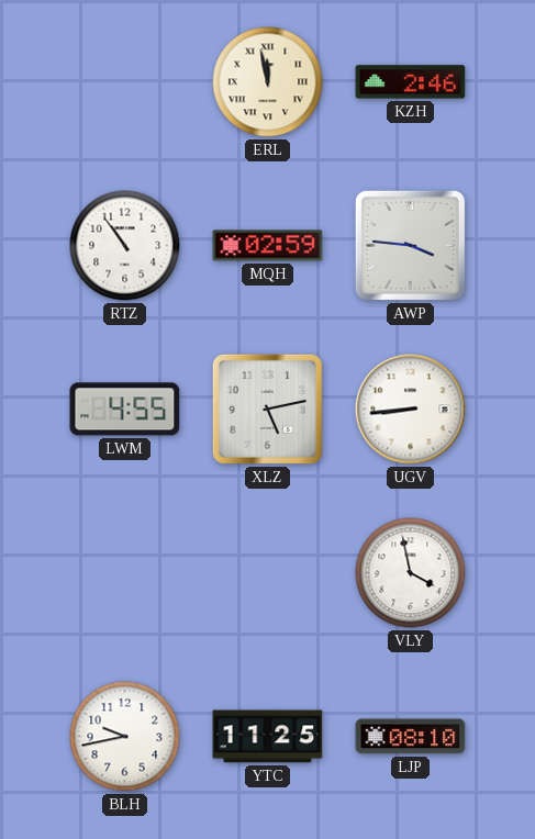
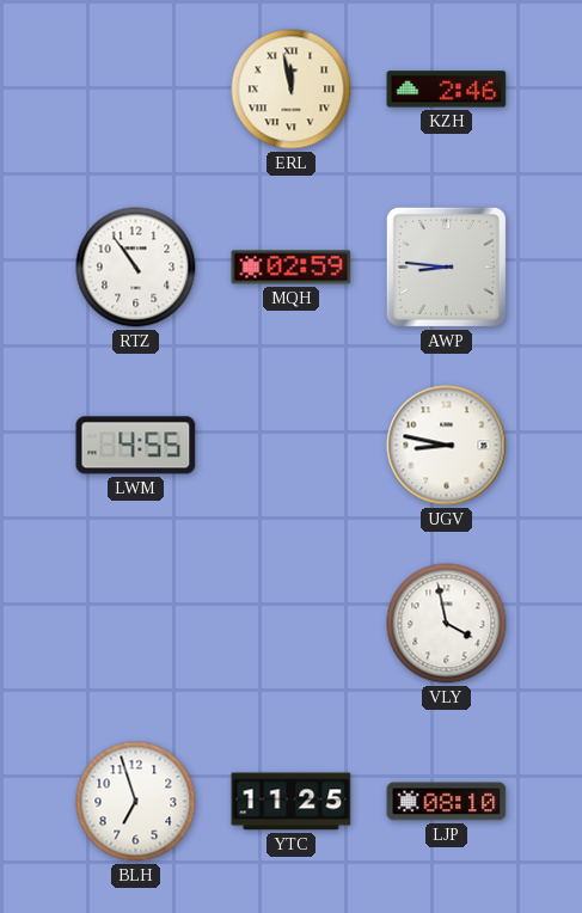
AWP: 3:46 -> 8:46 (446, 266)
XLZ: 5:13 -> none (267, 409)
UGV: 8:44 -> 8:47 (447, 446)
BLH: 9:43 -> 6:57 (136, 802)
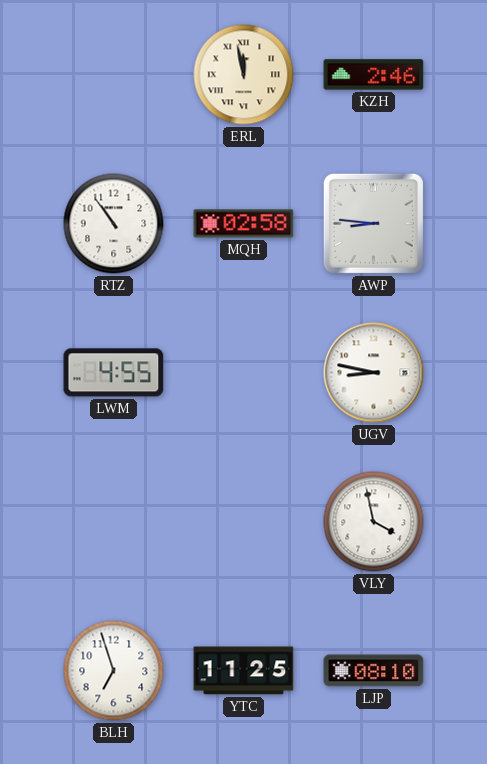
MQH: 02:59 -> 02:58 (244, 224)
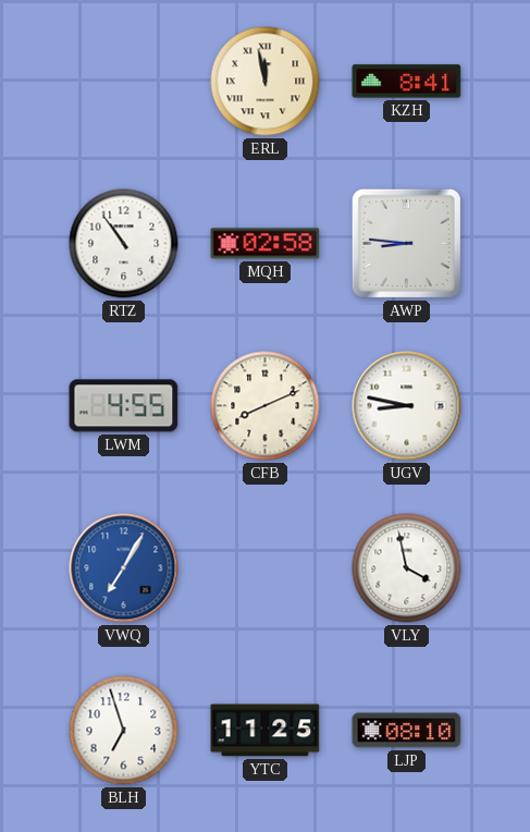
KZH: 2:46 -> 8:41 (407, 82)
CFB: none -> 8:11 (266, 406)
VWQ: none -> 7:05 (124, 568)
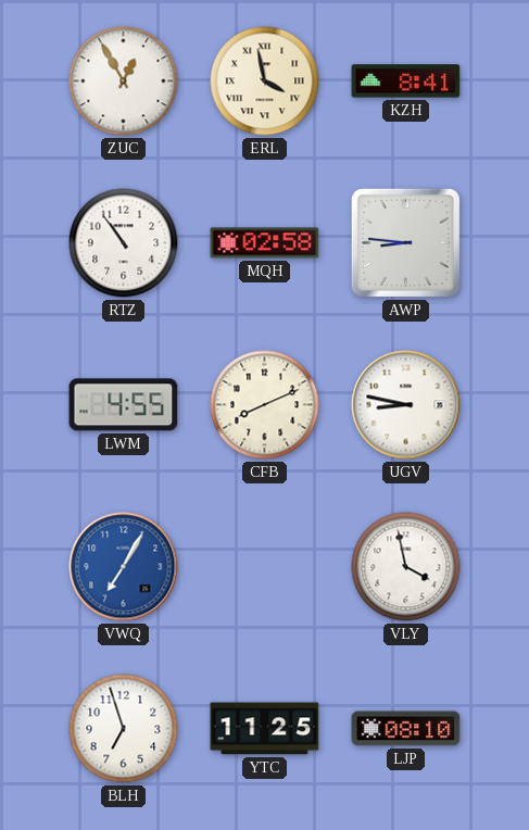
ZUC: none -> 12:55 (124, 81)
ERL: 11:58 -> 3:58 (265, 81)
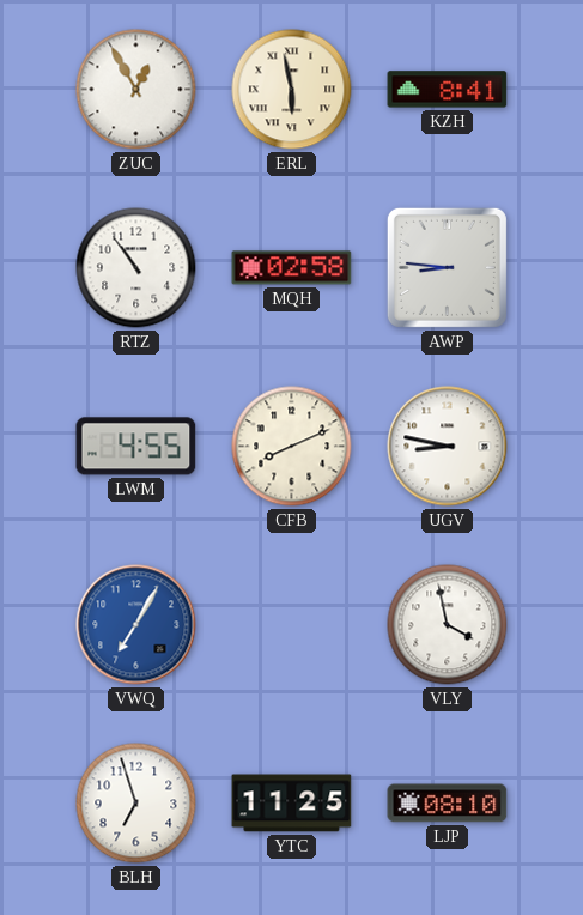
ERL: 3:58 -> 5:58 (292, 90)
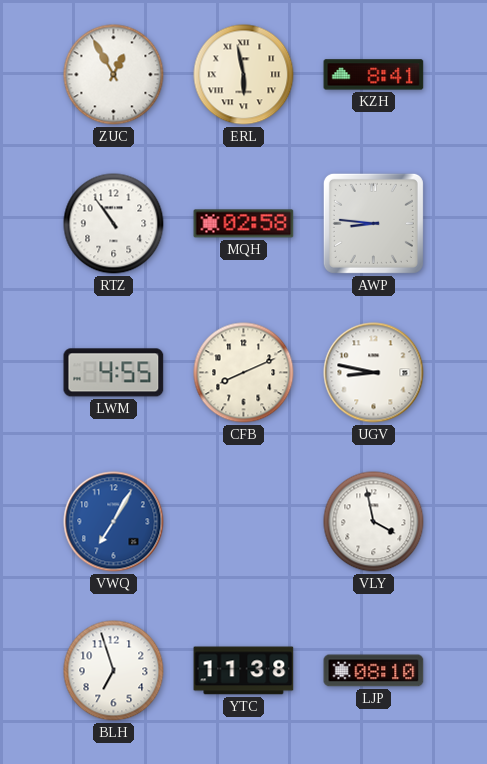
YTC: 11:25 -> 11:38 (244, 671)
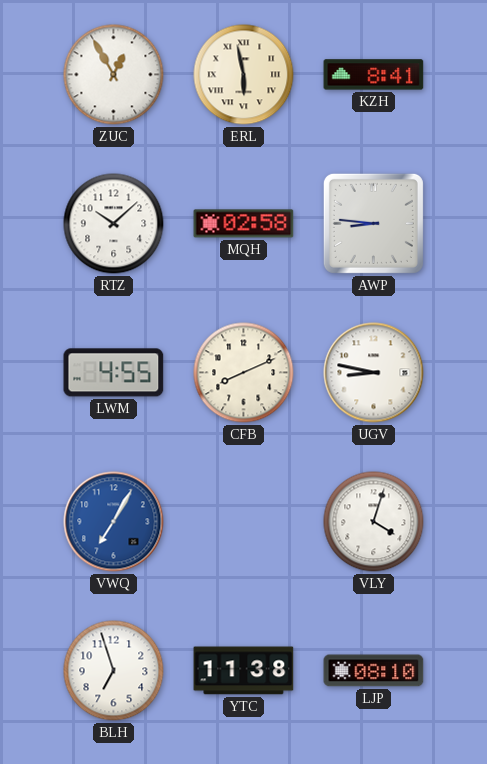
RTZ: 10:54 -> 10:08 (114, 224)
VLY: 3:58 -> 4:03 (374, 522)
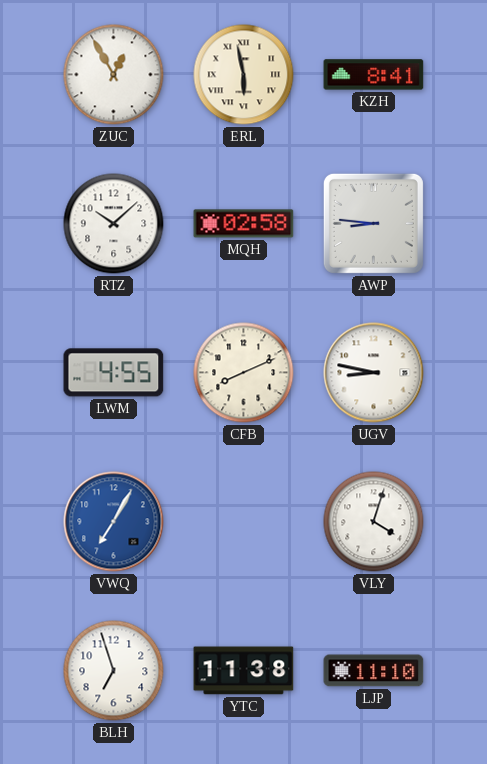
LJP: 08:10 -> 11:10 (374, 671)
